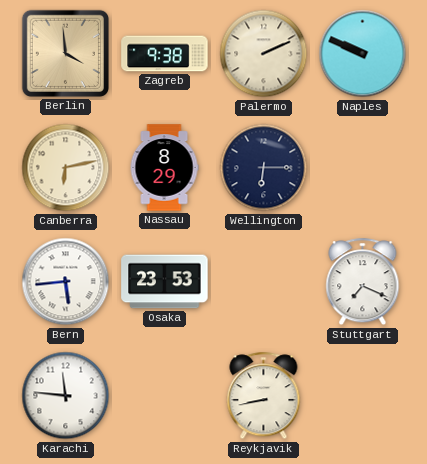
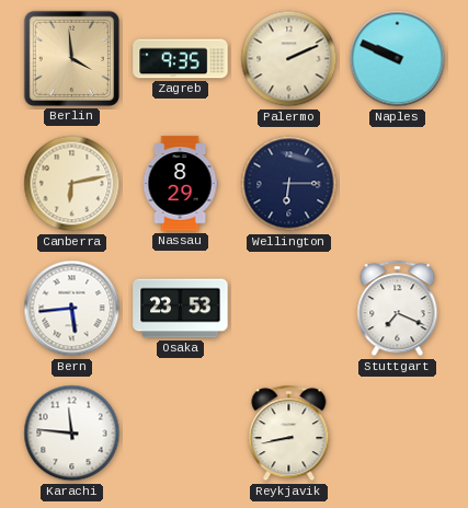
Zagreb: 9:38 -> 9:35 (181, 59)
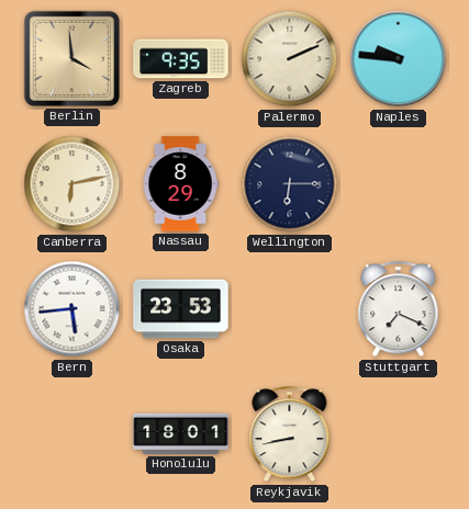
Naples: 9:49 -> 9:46 (399, 59)
Karachi: 11:46 -> none (72, 434)
Honolulu: none -> 18:01 (181, 433)
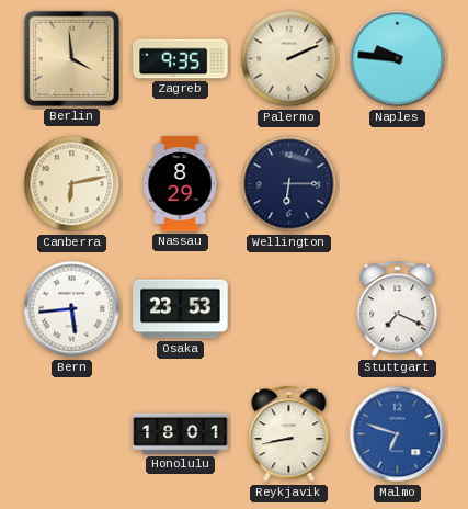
Malmo: none -> 6:48 (398, 434)
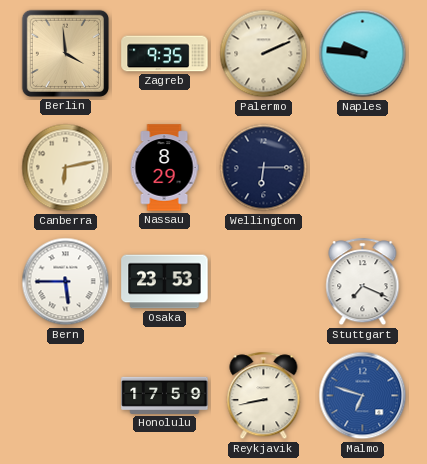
Bern: 5:44 -> 5:45 (66, 282)
Honolulu: 18:01 -> 17:59 (165, 395)
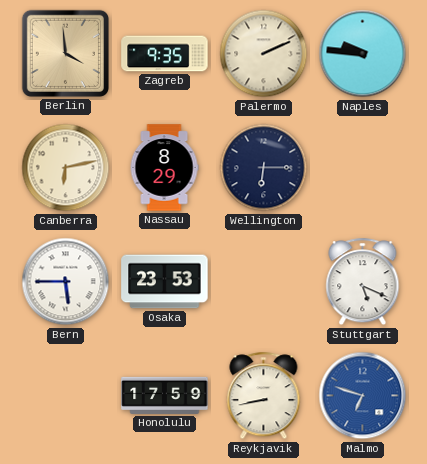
Stuttgart: 7:19 -> 5:19 (363, 282)
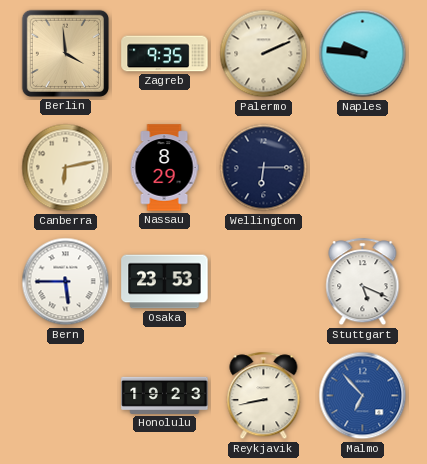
Honolulu: 17:59 -> 19:23 (165, 395)
Malmo: 6:48 -> 6:53 (363, 396)
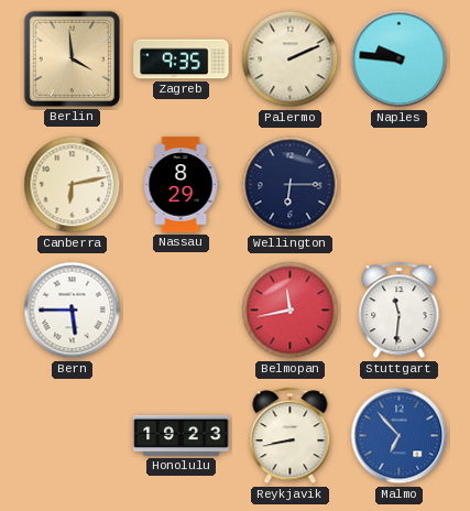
Osaka: 23:53 -> none (165, 282)
Belmopan: none -> 11:43 (291, 311)
Stuttgart: 5:19 -> 11:31 (400, 311)
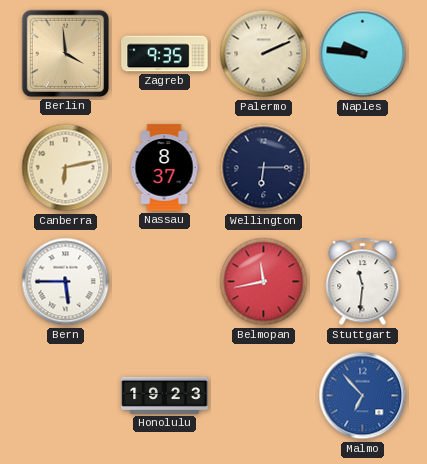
Nassau: 8:29 -> 8:37 (164, 168)
Reykjavik: 8:43 -> none (291, 436)
